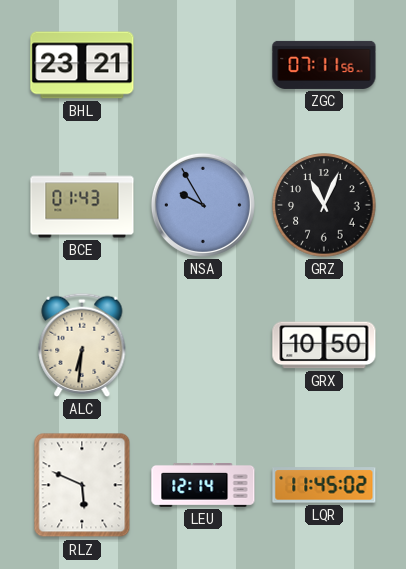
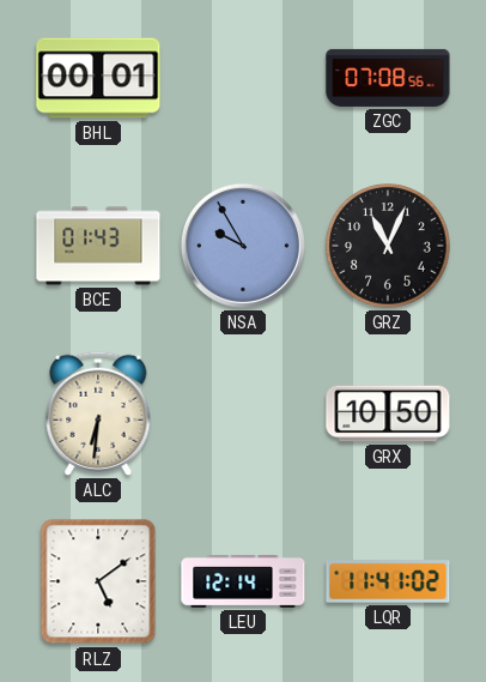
BHL: 23:21 -> 00:01 (98, 78)
ZGC: 07:11 -> 07:08 (388, 78)
RLZ: 5:49 -> 5:09 (98, 581)
LQR: 11:45 -> 11:41 (388, 581)
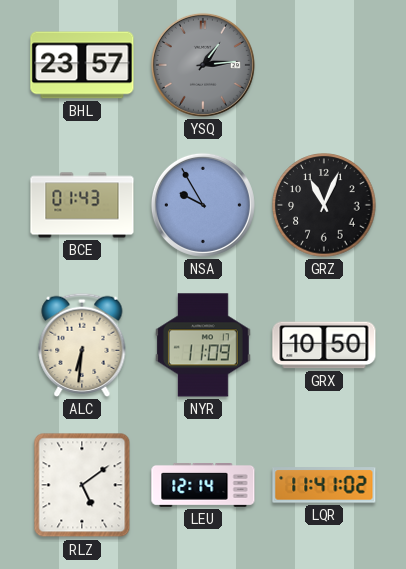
BHL: 00:01 -> 23:57 (82, 65)
YSQ: none -> 1:14 (203, 65)
ZGC: 07:08 -> none (388, 78)
NYR: none -> 11:09 (203, 345)
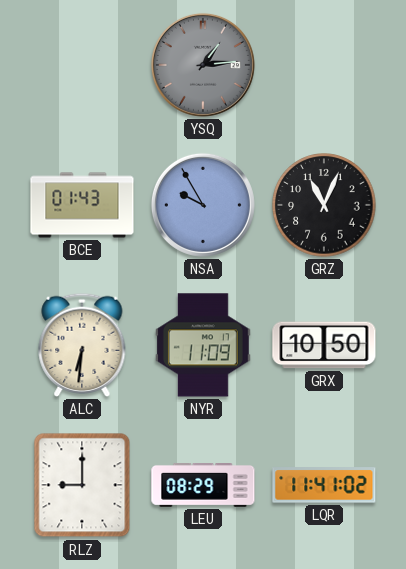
BHL: 23:57 -> none (82, 65)
RLZ: 5:09 -> 9:00 (82, 485)
LEU: 12:14 -> 08:29 (203, 486)
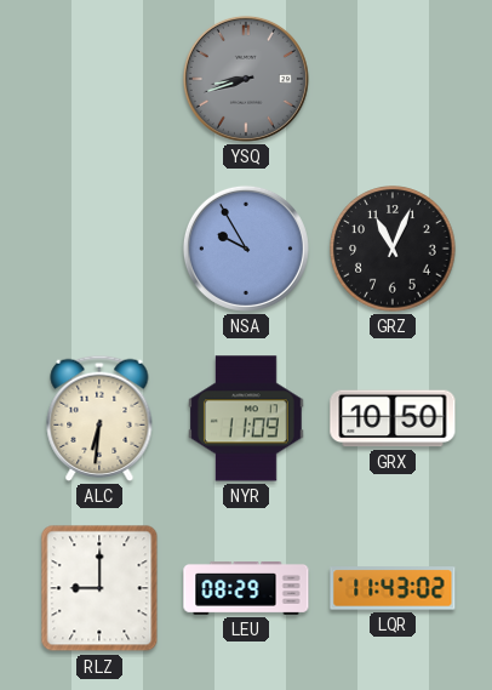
YSQ: 1:14 -> 8:42 (246, 79)
BCE: 01:43 -> none (82, 205)
LQR: 11:41 -> 11:43 (393, 588)
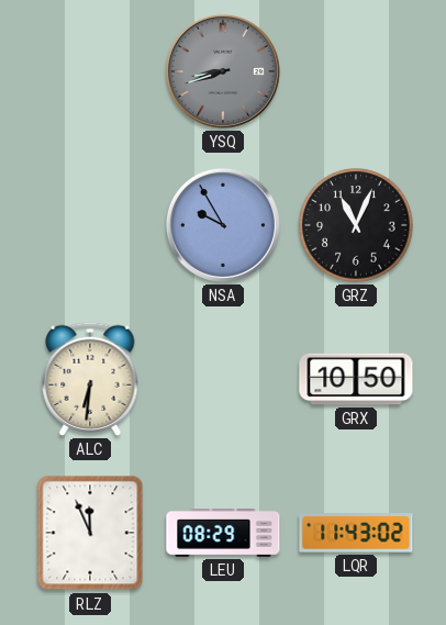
NYR: 11:09 -> none (246, 418)
RLZ: 9:00 -> 11:56 (90, 533)
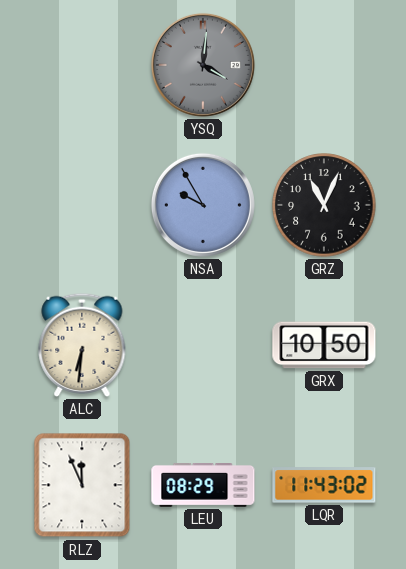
YSQ: 8:42 -> 4:01 (203, 65)
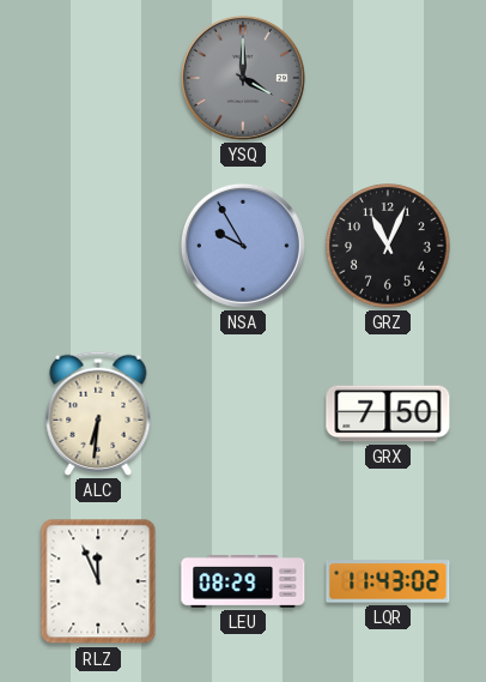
YSQ: 4:01 -> 4:00 (243, 78)
GRX: 10:50 -> 7:50 (388, 414)
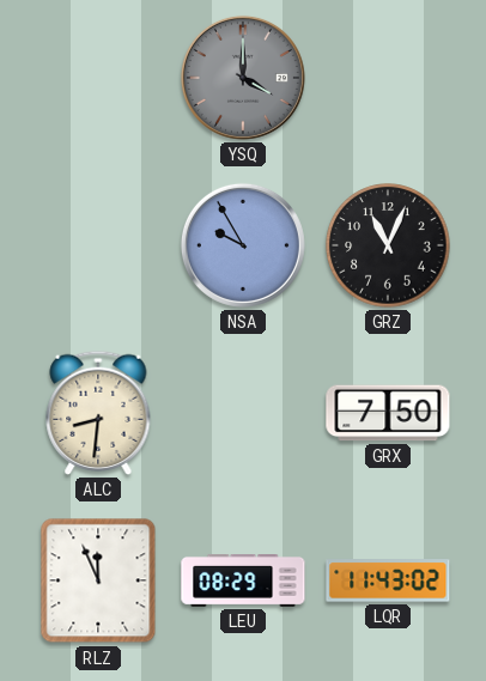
ALC: 6:31 -> 8:31 (98, 413)
